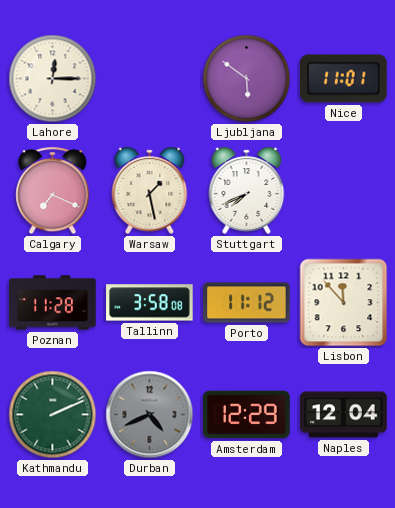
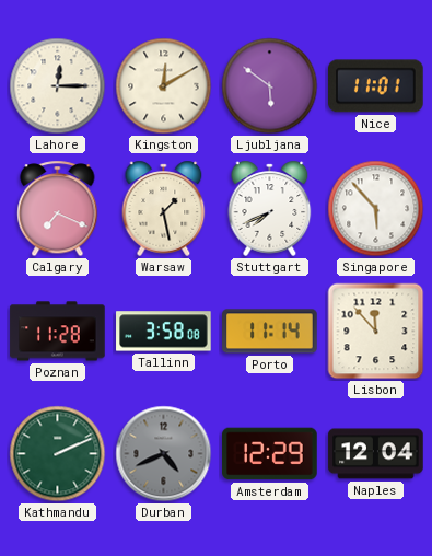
Kingston: none -> 12:10 (164, 86)
Singapore: none -> 5:53 (376, 209)
Porto: 11:12 -> 11:14 (270, 332)
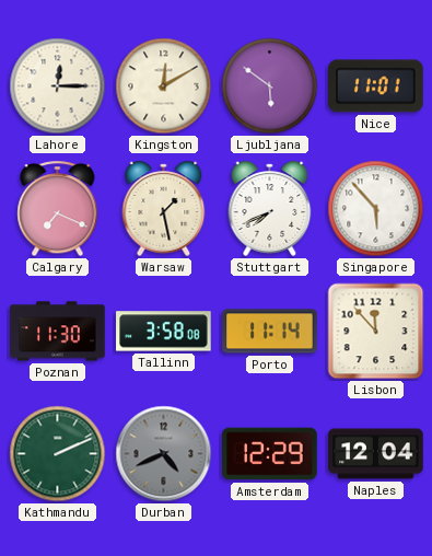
Poznan: 11:28 -> 11:30 (58, 332)
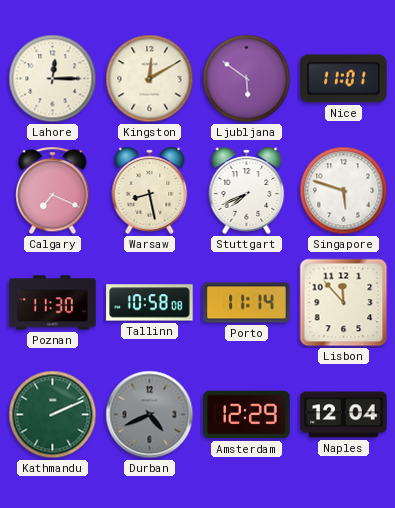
Warsaw: 1:28 -> 8:28 (150, 190)
Singapore: 5:53 -> 5:48 (344, 191)
Tallinn: 3:58 -> 10:58 (150, 303)
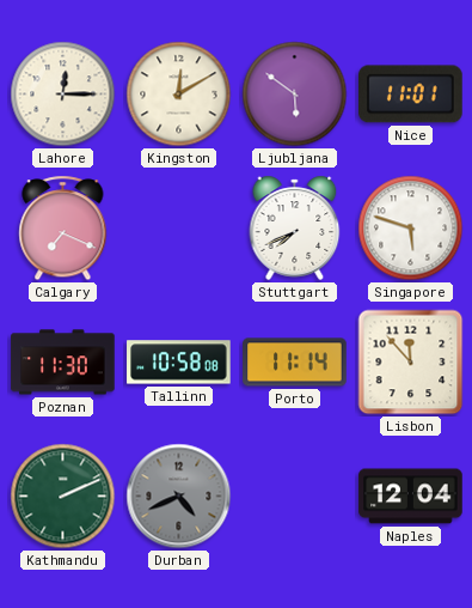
Warsaw: 8:28 -> none (150, 190)
Amsterdam: 12:29 -> none (247, 415)
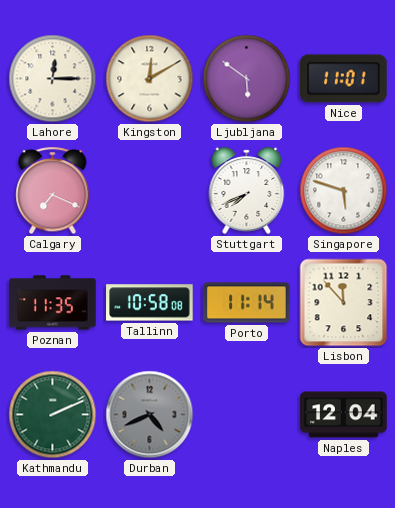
Poznan: 11:30 -> 11:35 (53, 303)
